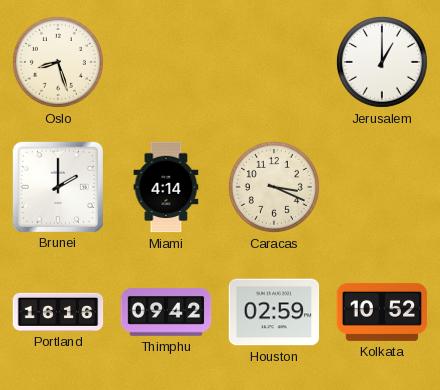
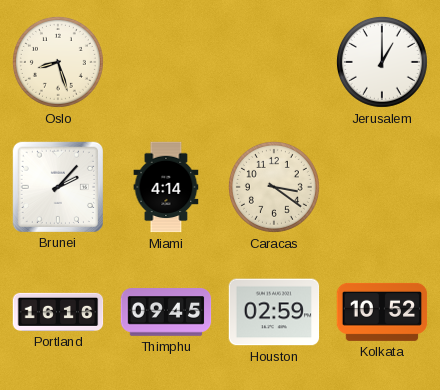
Brunei: 2:00 -> 2:07 (57, 186)
Caracas: 3:19 -> 3:21 (274, 187)
Thimphu: 09:42 -> 09:45 (166, 312)
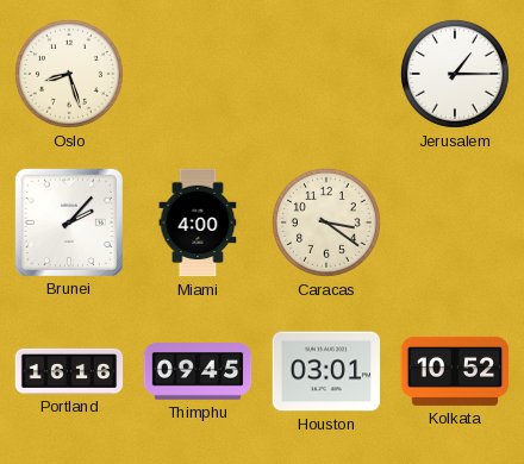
Jerusalem: 1:00 -> 1:15 (455, 74)
Miami: 4:14 -> 4:00 (198, 222)
Houston: 02:59 -> 03:01 (326, 371)
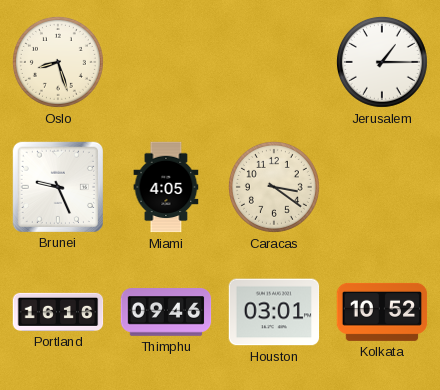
Brunei: 2:07 -> 9:26 (57, 186)
Miami: 4:00 -> 4:05 (166, 187)
Thimphu: 09:45 -> 09:46 (166, 312)
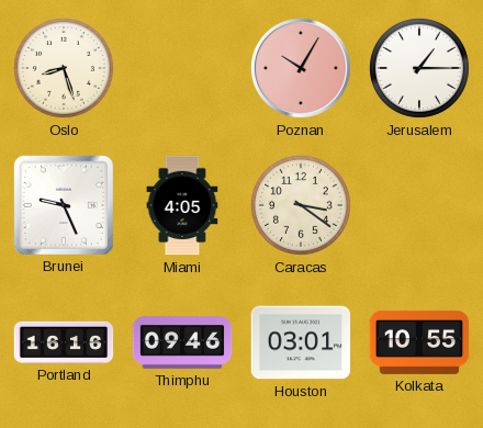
Poznan: none -> 10:05 (301, 68)
Kolkata: 10:52 -> 10:55 (419, 342)
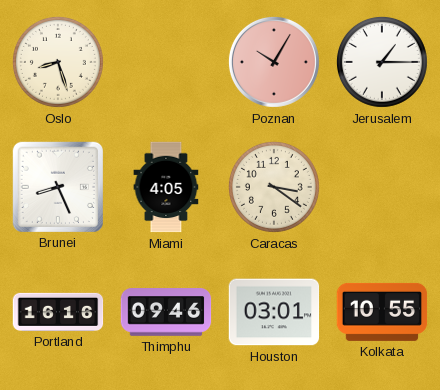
Brunei: 9:26 -> 8:26 (57, 186)
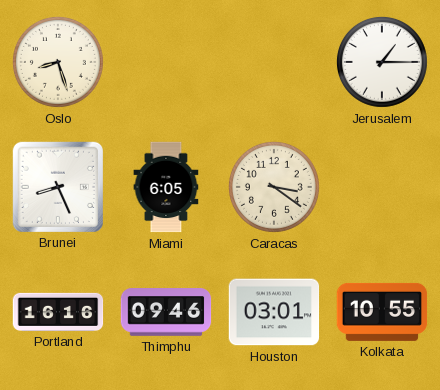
Poznan: 10:05 -> none (274, 62)
Miami: 4:05 -> 6:05 (166, 187)
